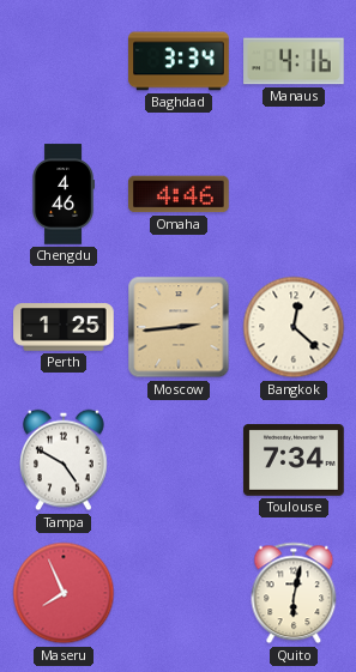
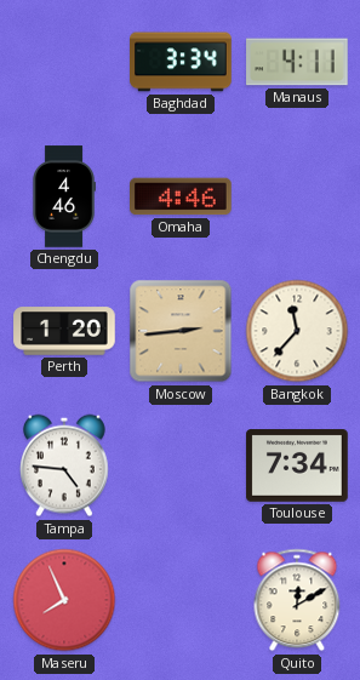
Manaus: 4:16 -> 4:11 (297, 62)
Perth: 1:25 -> 1:20 (64, 331)
Bangkok: 12:22 -> 11:37 (297, 331)
Tampa: 4:50 -> 4:46 (65, 465)
Quito: 6:02 -> 12:10 (297, 600)
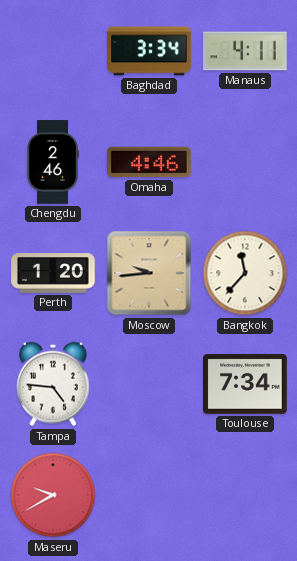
Chengdu: 4:46 -> 2:46 (53, 162)
Moscow: 2:44 -> 9:44 (149, 273)
Maseru: 7:56 -> 9:40 (53, 495)
Quito: 12:10 -> none (297, 600)
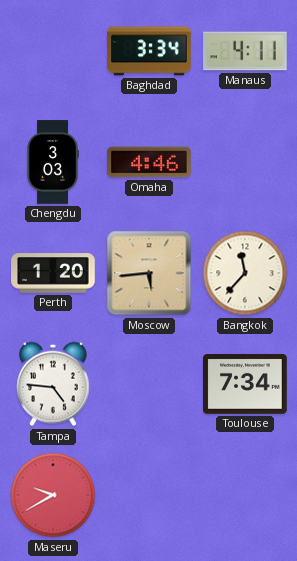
Chengdu: 2:46 -> 3:03 (53, 162)
Moscow: 9:44 -> 5:44 (149, 273)
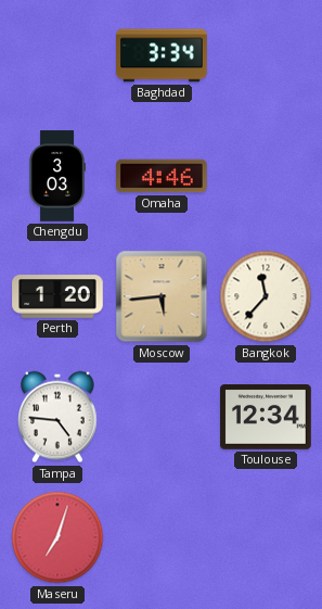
Manaus: 4:11 -> none (245, 51)
Toulouse: 7:34 -> 12:34 (266, 417)
Maseru: 9:40 -> 7:03 (57, 537)
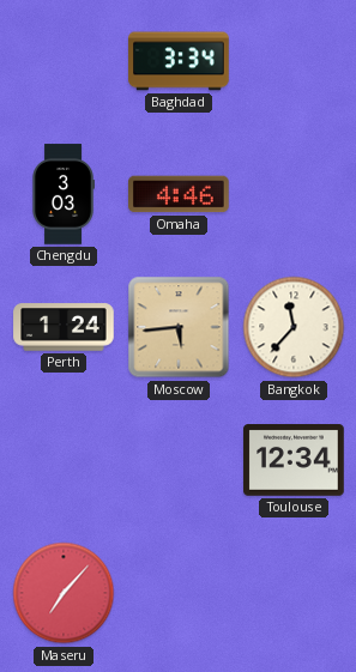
Perth: 1:20 -> 1:24 (64, 327)
Tampa: 4:46 -> none (59, 417)
Maseru: 7:03 -> 7:07 (64, 593)
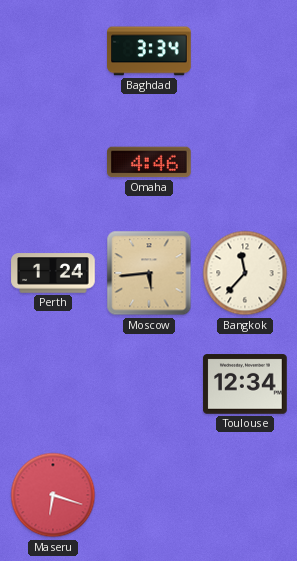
Chengdu: 3:03 -> none (64, 194)
Maseru: 7:07 -> 6:18 (53, 495)
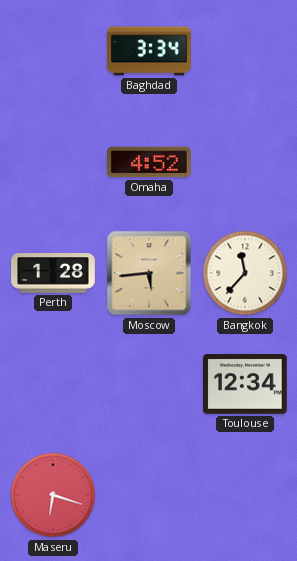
Omaha: 4:46 -> 4:52 (149, 162)
Perth: 1:24 -> 1:28 (53, 273)
